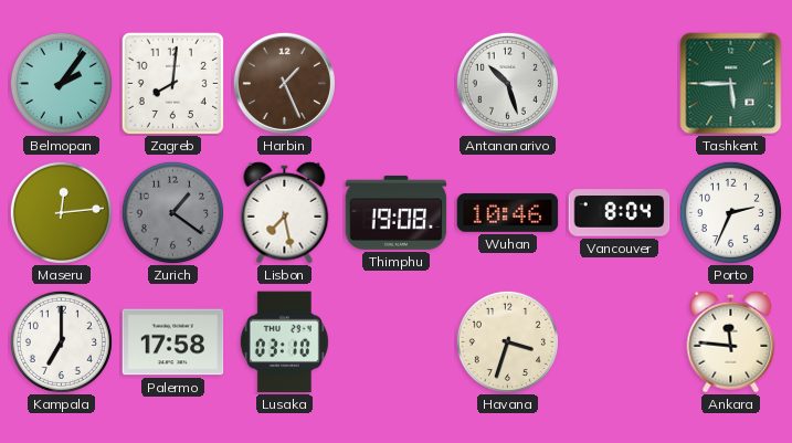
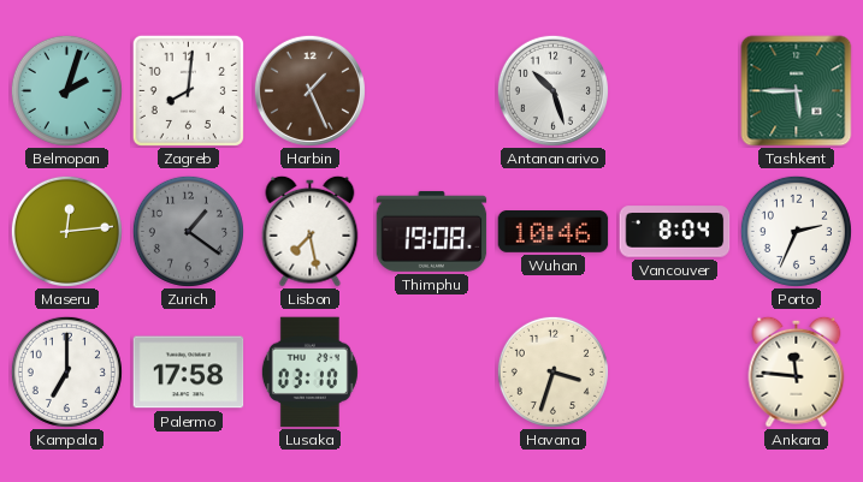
Belmopan: 2:06 -> 2:03 (66, 90)
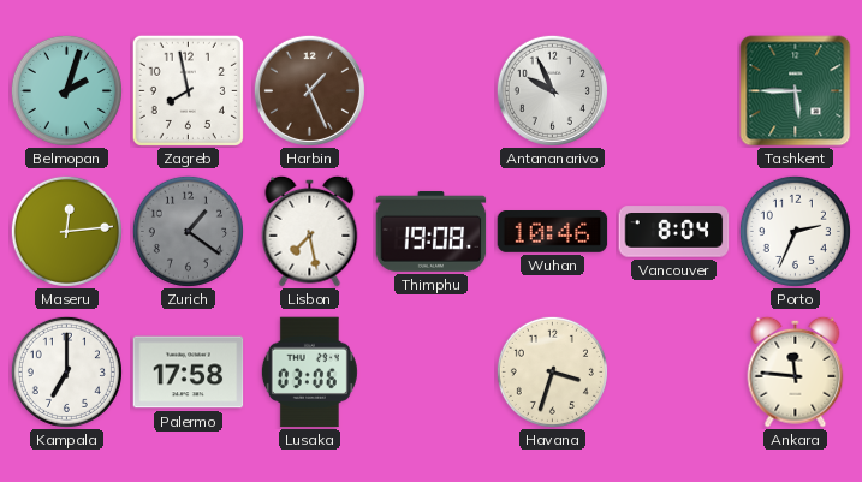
Zagreb: 8:01 -> 7:58 (188, 90)
Antananarivo: 10:27 -> 9:56 (552, 90)
Lusaka: 03:10 -> 03:06 (309, 373)
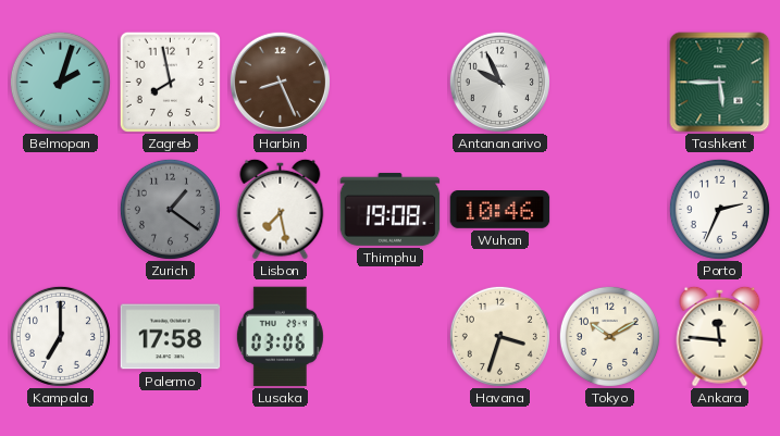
Harbin: 1:26 -> 8:26 (280, 82)
Maseru: 12:14 -> none (66, 231)
Vancouver: 8:04 -> none (674, 232)
Tokyo: none -> 10:10 (609, 336)
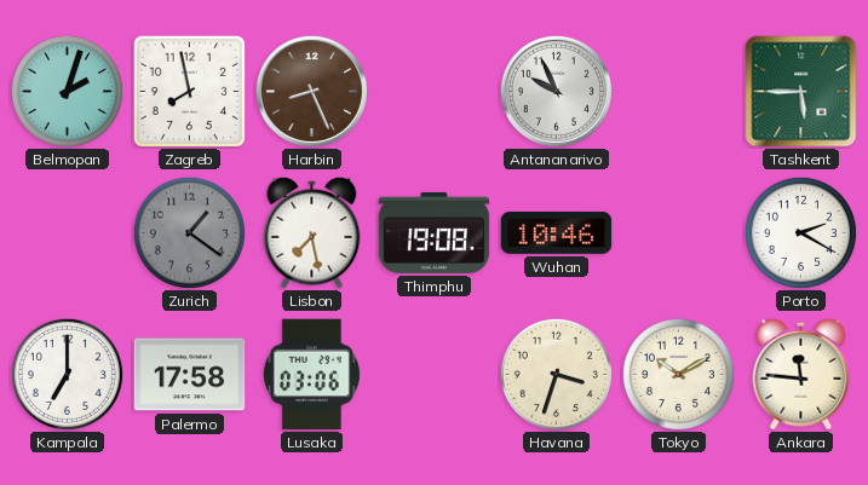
Porto: 2:34 -> 2:20 (800, 232)
